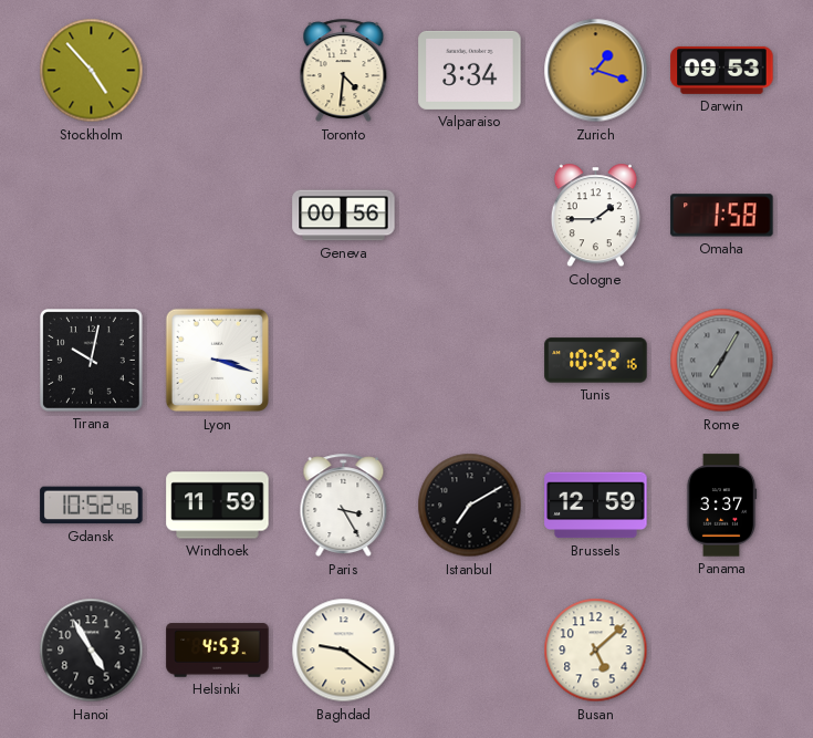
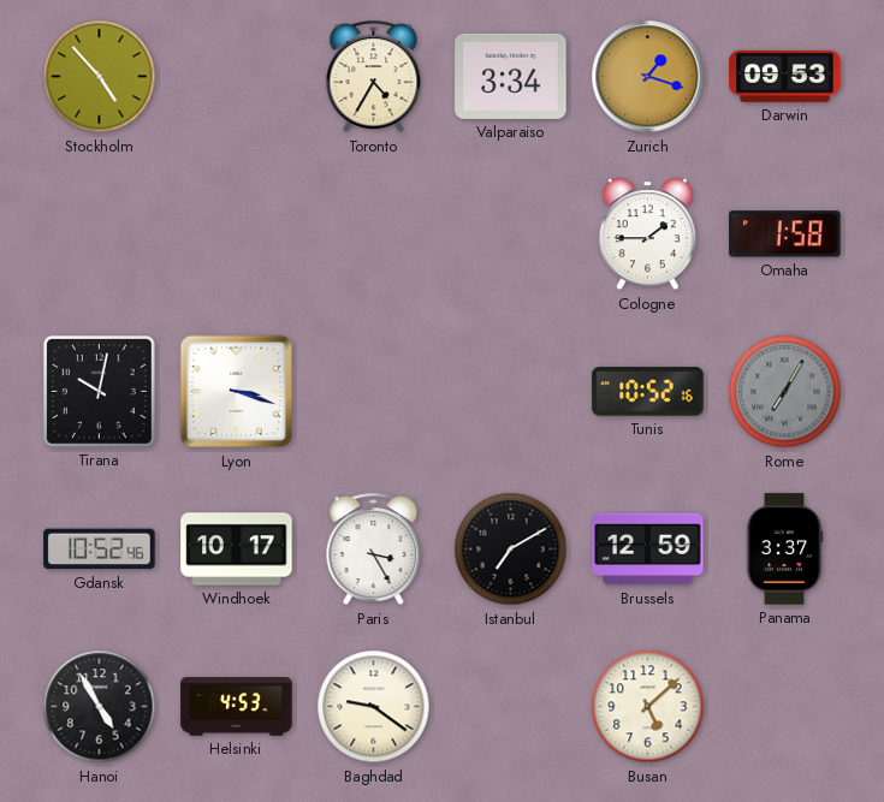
Toronto: 4:31 -> 4:35 (374, 77)
Geneva: 00:56 -> none (344, 216)
Windhoek: 11:59 -> 10:17 (237, 549)
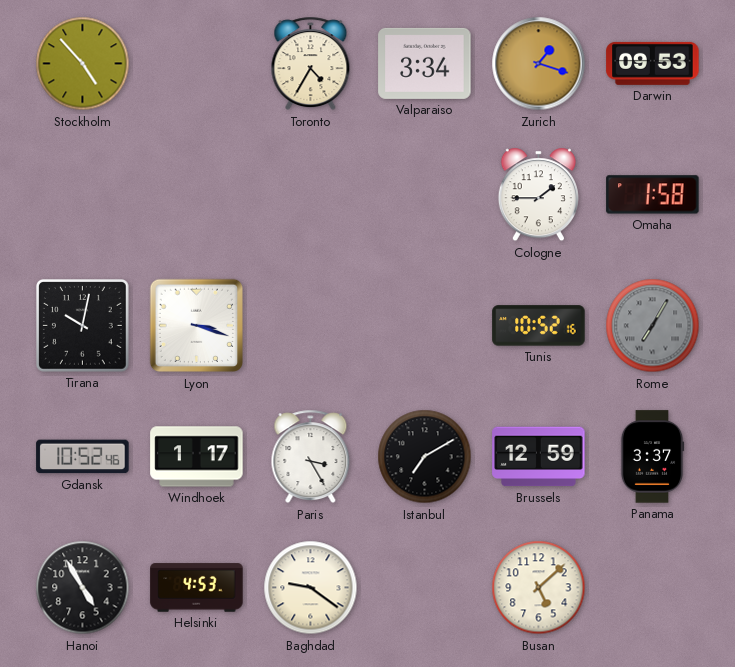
Windhoek: 10:17 -> 1:17 (197, 457)
